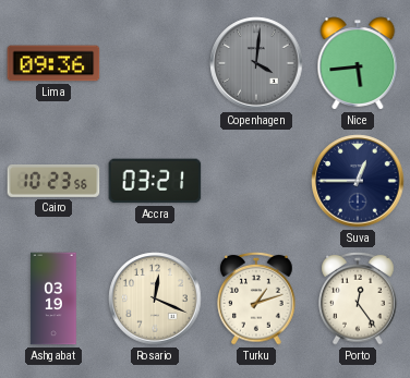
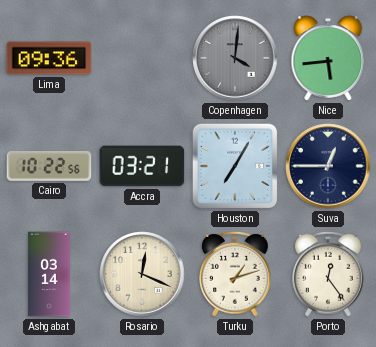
Cairo: 10:23 -> 10:22 (49, 167)
Houston: none -> 7:05 (235, 166)
Ashgabat: 03:19 -> 03:14 (49, 274)
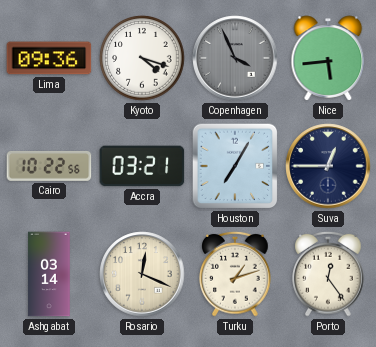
Kyoto: none -> 4:18 (142, 58)
Copenhagen: 4:01 -> 3:56 (235, 58)
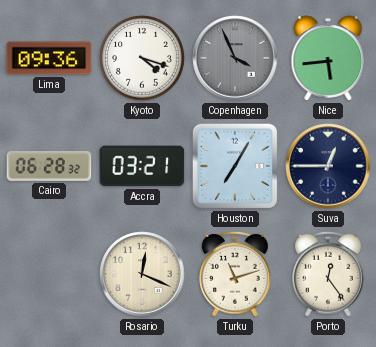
Cairo: 10:22 -> 06:28 (49, 167)
Ashgabat: 03:14 -> none (49, 274)
Turku: 1:12 -> 11:12 (235, 274)
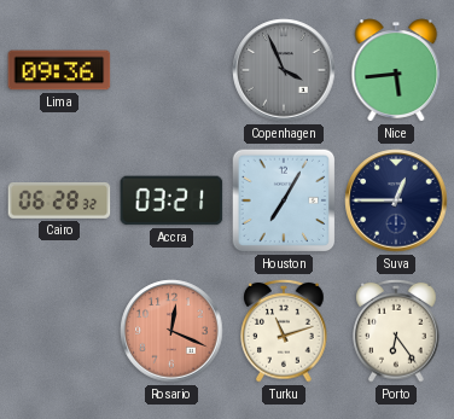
Kyoto: 4:18 -> none (142, 58)
Rosario dial: cream -> salmon (171, 331)
Porto: 12:24 -> 6:24 (396, 331)
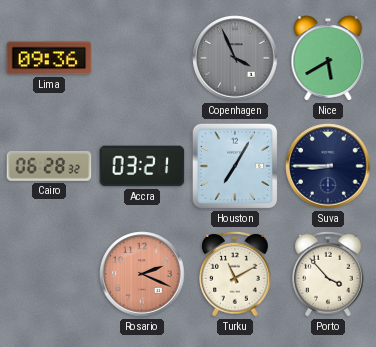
Nice: 5:44 -> 5:40 (328, 58)
Suva: 12:45 -> 8:45 (328, 166)
Rosario: 12:19 -> 2:19 (142, 274)
Turku: 11:12 -> 11:10 (235, 274)
Porto: 6:24 -> 3:53 (328, 274)
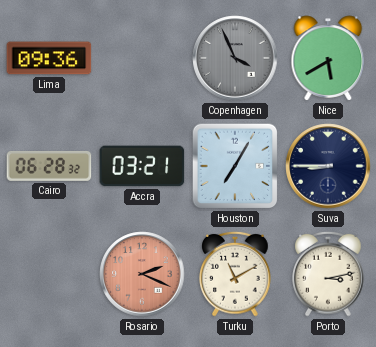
Porto: 3:53 -> 3:13 (328, 274)
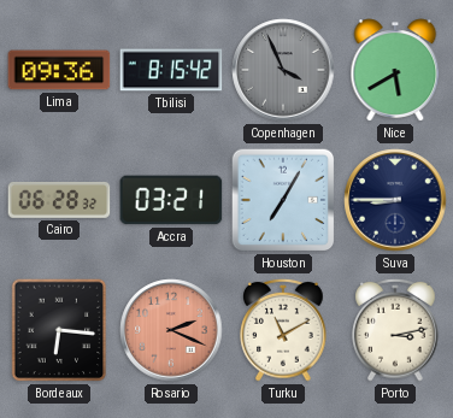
Tbilisi: none -> 8:15 (171, 70)
Bordeaux: none -> 6:16 (59, 330)
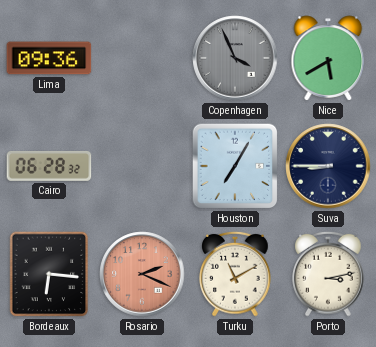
Tbilisi: 8:15 -> none (171, 70)
Accra: 03:21 -> none (171, 200)
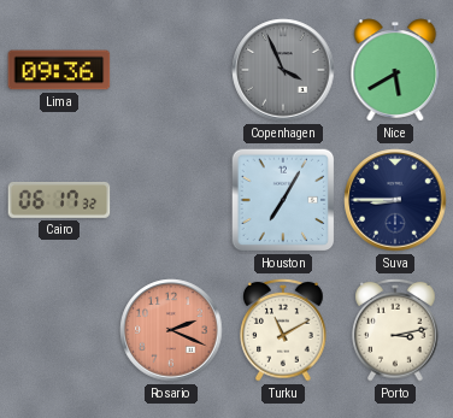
Cairo: 06:28 -> 06:17 (59, 201)
Bordeaux: 6:16 -> none (49, 274)
